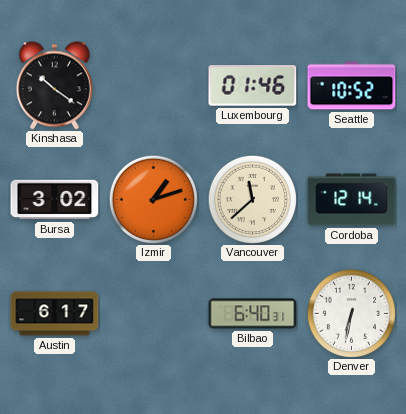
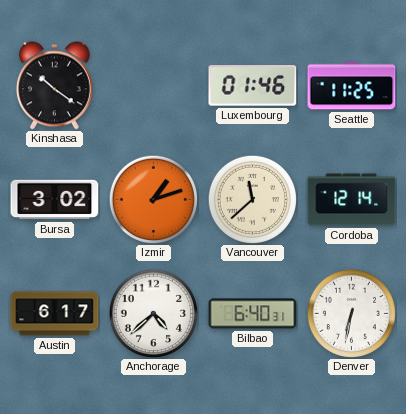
Seattle: 10:52 -> 11:25 (352, 86)
Anchorage: none -> 4:38 (153, 313)
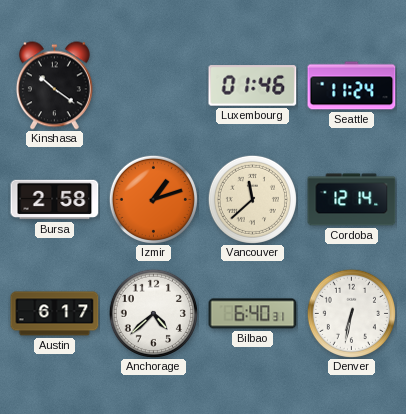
Seattle: 11:25 -> 11:24 (352, 86)
Bursa: 3:02 -> 2:58 (55, 200)
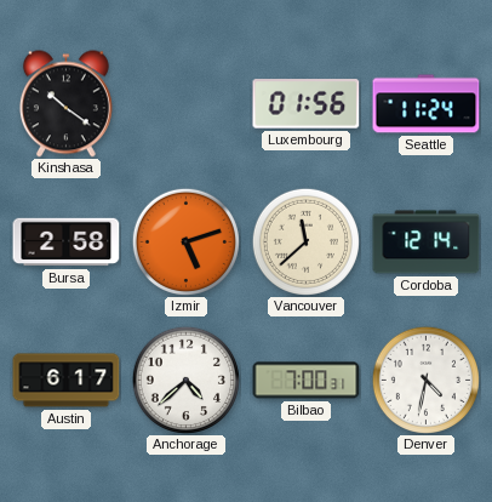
Luxembourg: 01:46 -> 01:56 (307, 104)
Izmir: 1:12 -> 5:12 (185, 241)
Bilbao: 6:40 -> 7:00 (307, 381)
Denver: 6:32 -> 4:32 (425, 380)
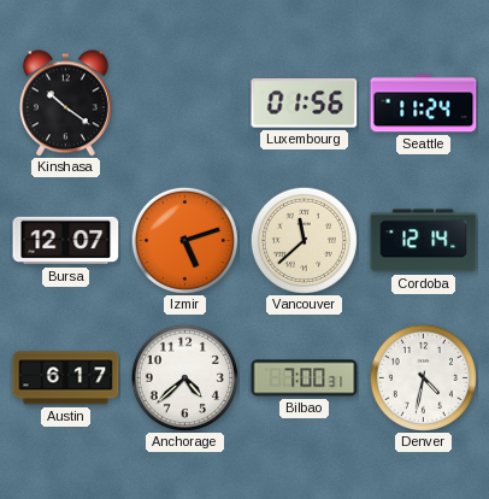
Bursa: 2:58 -> 12:07 (66, 241)
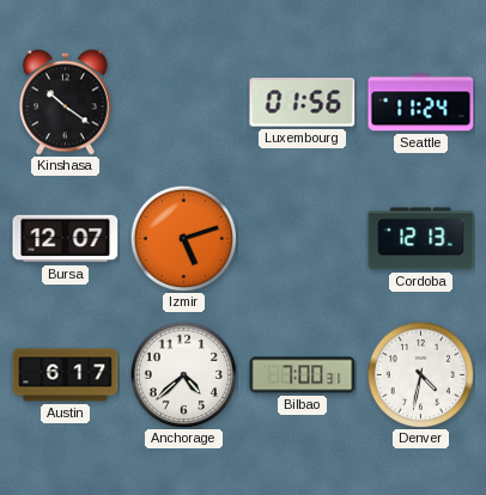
Vancouver: 11:38 -> none (304, 240)
Cordoba: 12:14 -> 12:13 (421, 239)
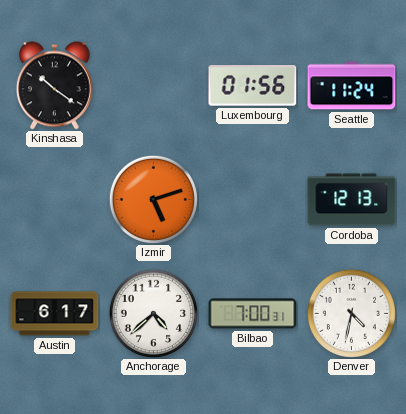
Bursa: 12:07 -> none (66, 239)
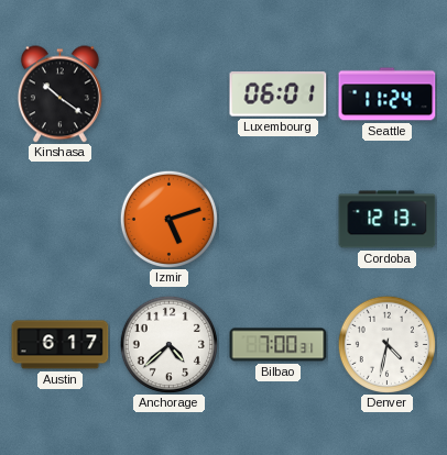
Luxembourg: 01:56 -> 06:01 (279, 95)
